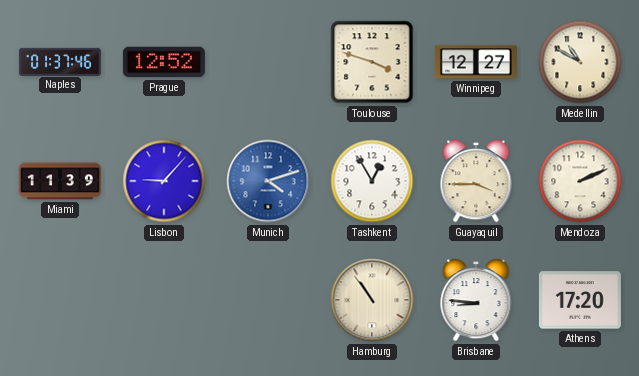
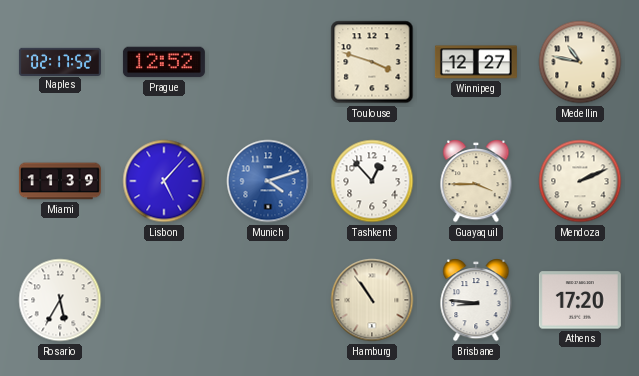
Naples: 01:37 -> 02:17 (60, 61)
Medellin: 10:50 -> 10:47 (580, 62)
Lisbon: 9:07 -> 5:07 (164, 181)
Tashkent: 12:55 -> 12:53 (372, 181)
Rosario: none -> 5:35 (60, 300)
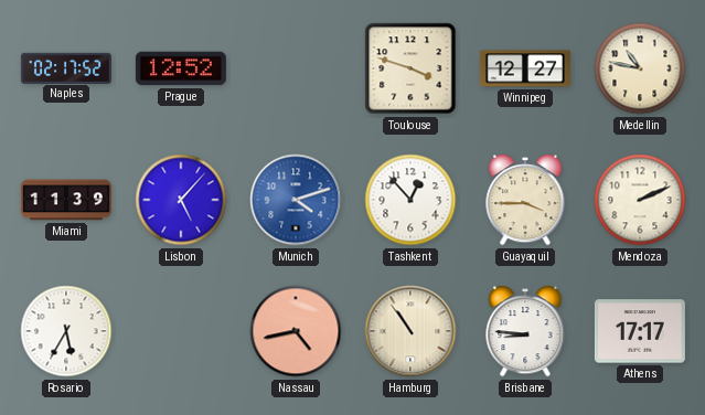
Nassau: none -> 4:43 (296, 331)
Athens: 17:20 -> 17:17 (640, 331)
